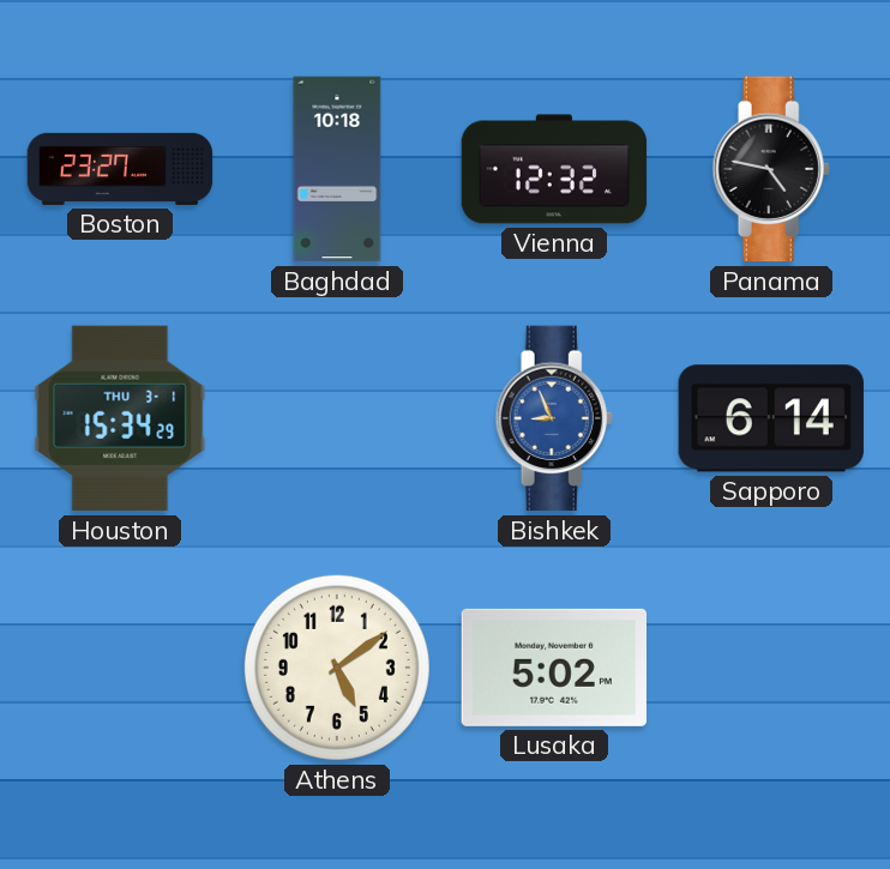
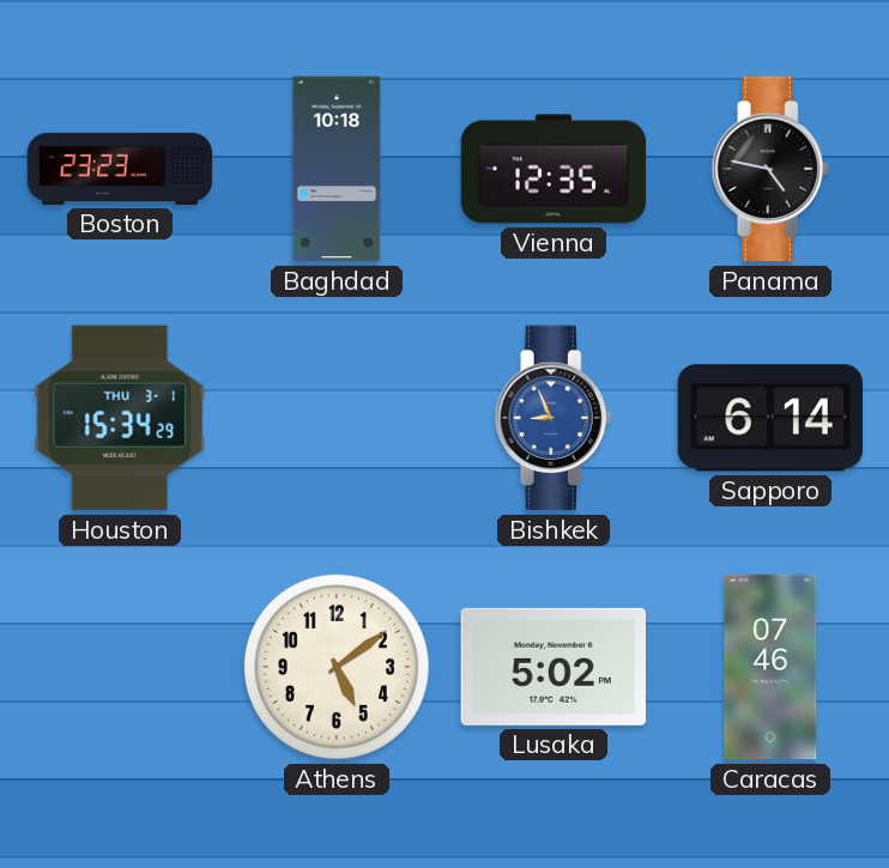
Boston: 23:27 -> 23:23 (120, 169)
Vienna: 12:32 -> 12:35 (554, 169)
Caracas: none -> 07:46 (770, 667)
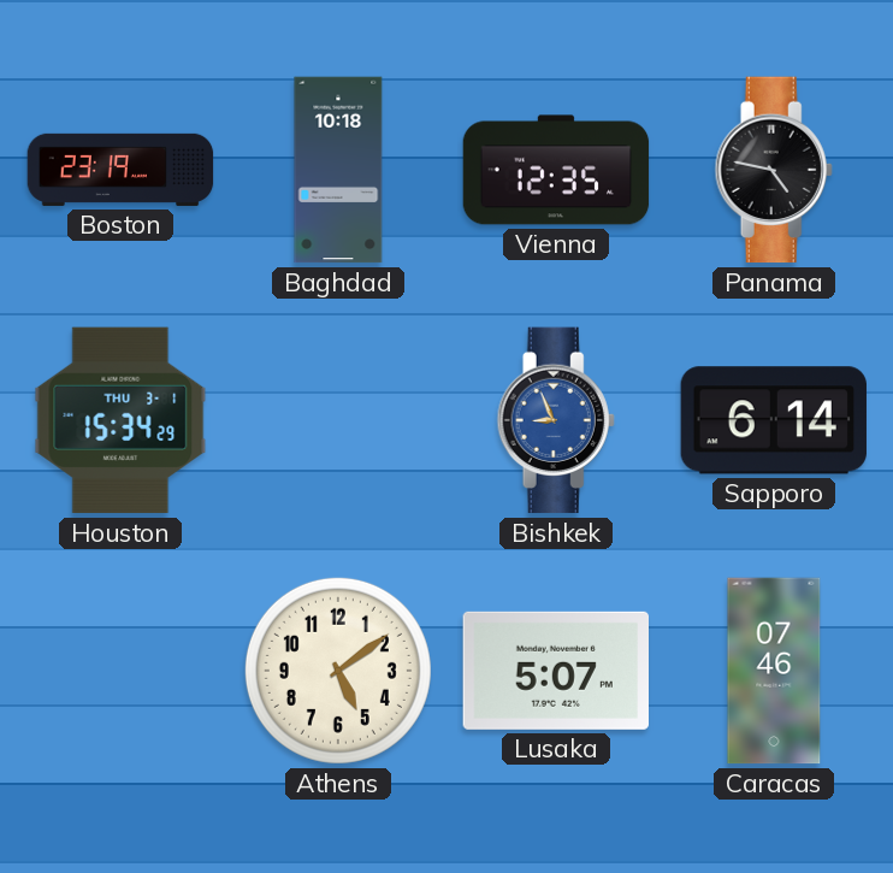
Boston: 23:23 -> 23:19 (120, 170)
Lusaka: 5:02 -> 5:07 (555, 671)
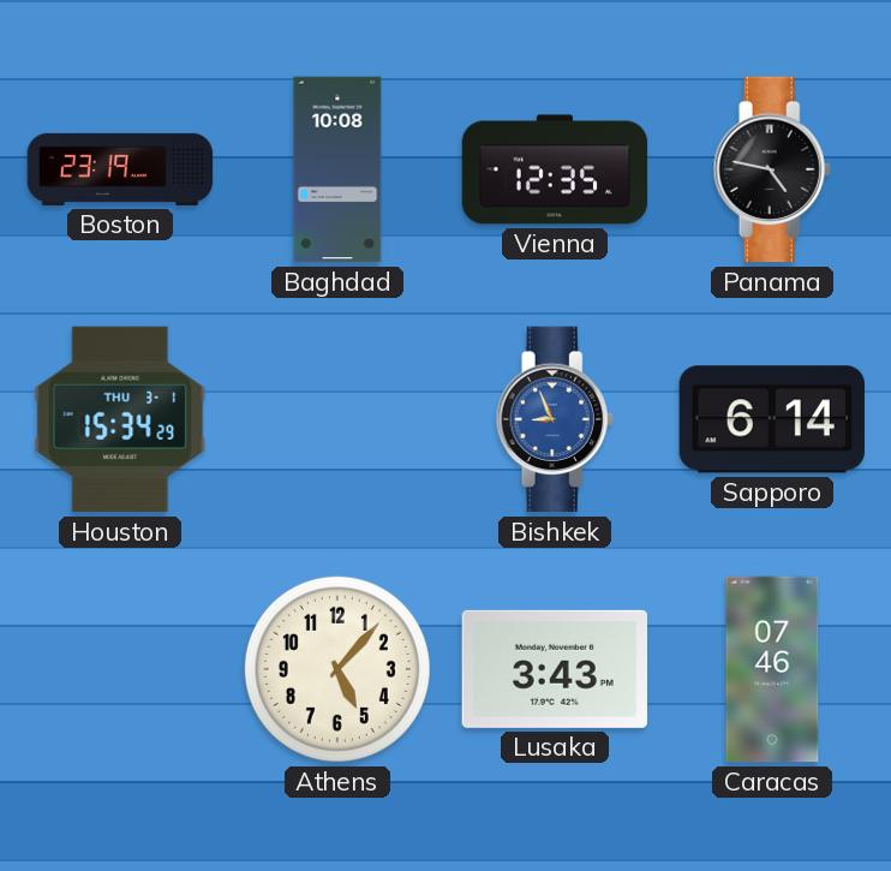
Baghdad: 10:18 -> 10:08 (337, 169)
Athens: 5:09 -> 5:07 (337, 669)
Lusaka: 5:07 -> 3:43 (554, 669)
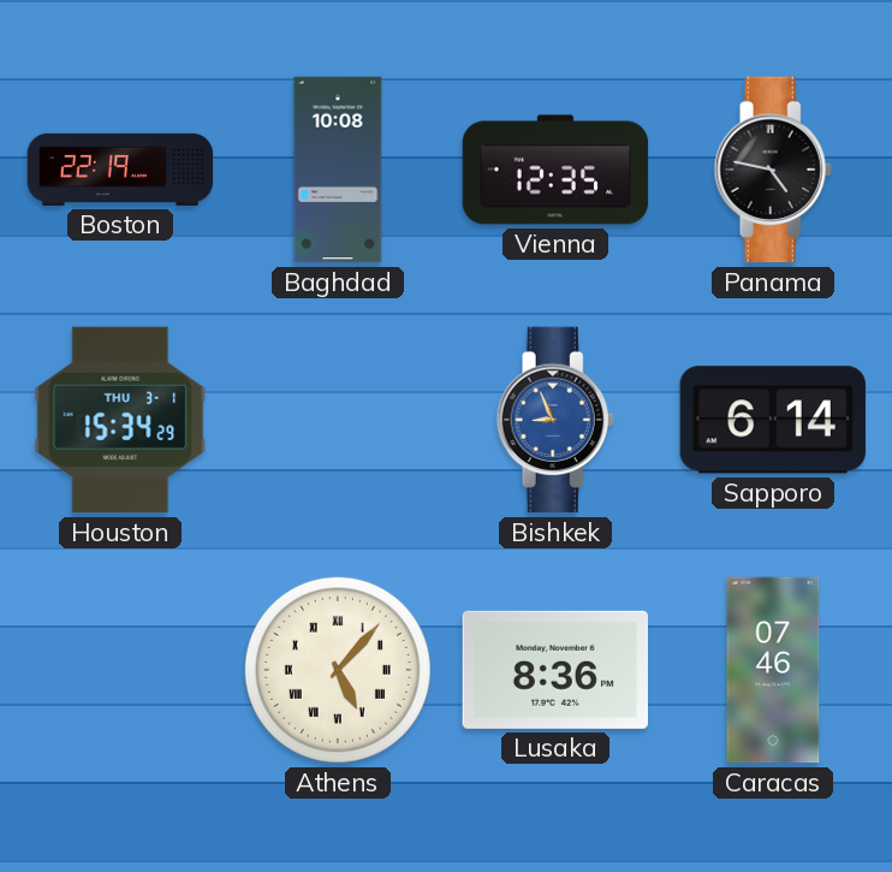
Boston: 23:19 -> 22:19 (120, 170)
Athens numerals: Arabic -> Roman (338, 670)
Lusaka: 3:43 -> 8:36 (554, 670)
